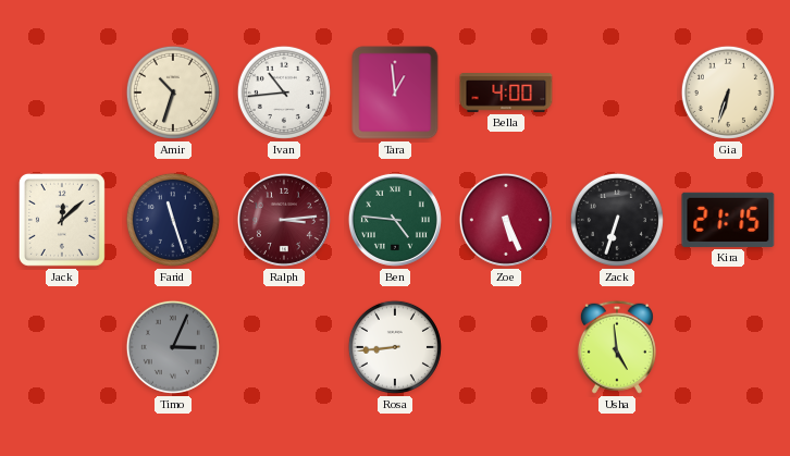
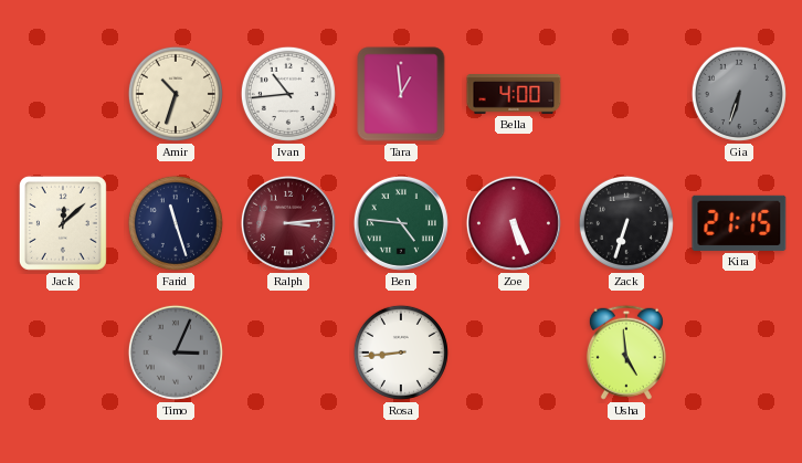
Gia dial: cream -> grey (739, 94)
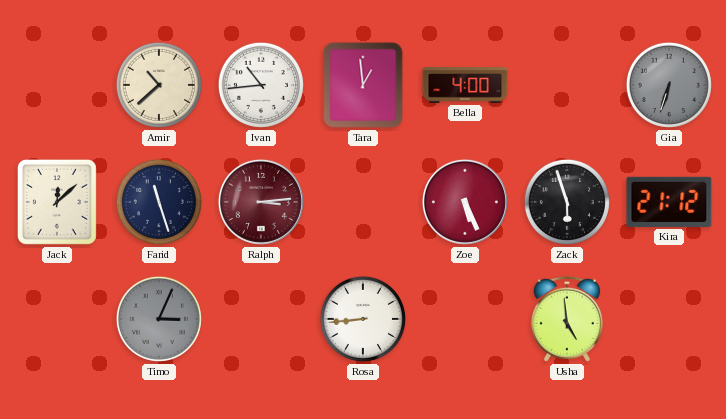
Amir: 10:33 -> 10:38 (159, 85)
Ben: 4:46 -> none (401, 223)
Zack: 6:33 -> 5:57 (567, 202)
Kira: 21:15 -> 21:12 (669, 202)
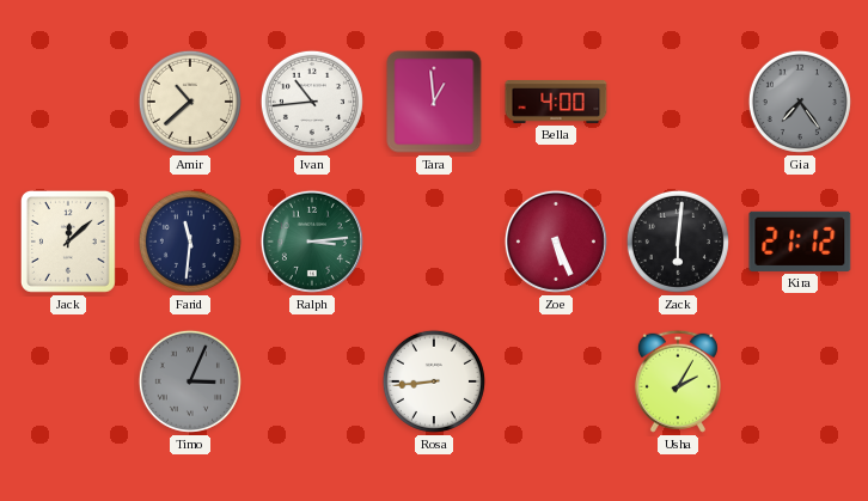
Gia: 6:33 -> 7:24 (800, 102)
Farid: 11:27 -> 11:31 (190, 242)
Ralph dial: burgundy -> green (312, 242)
Zack: 5:57 -> 6:01 (678, 242)
Usha: 4:59 -> 2:05 (678, 381)
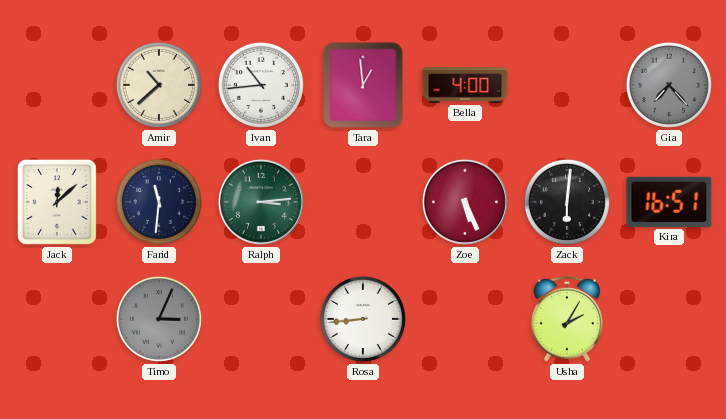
Gia: 7:24 -> 7:23 (669, 85)
Kira: 21:12 -> 16:51 (669, 202)
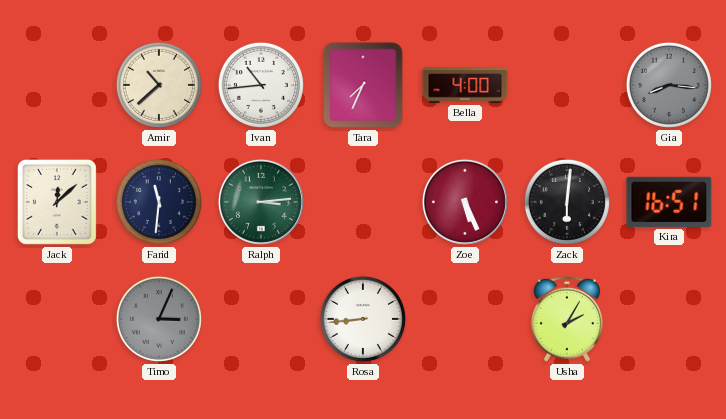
Tara: 12:59 -> 7:34 (363, 85)
Gia: 7:23 -> 8:16 (669, 85)
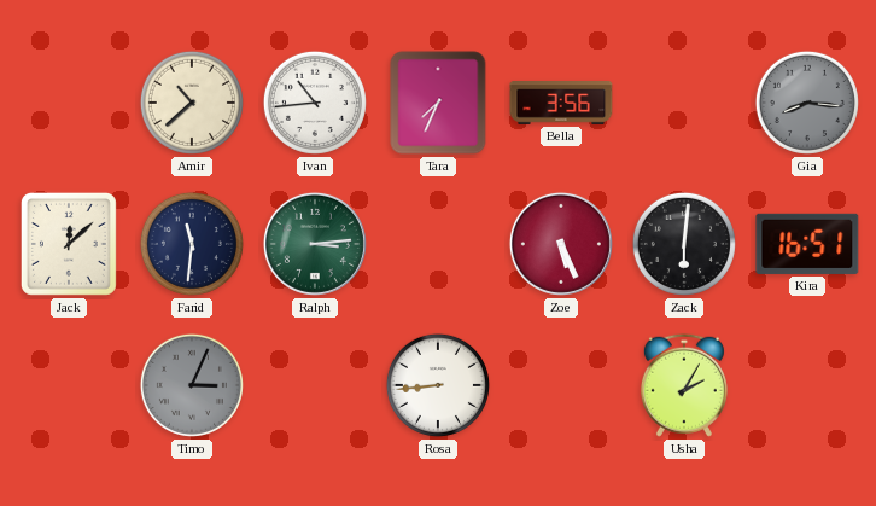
Bella: 4:00 -> 3:56 (561, 104)
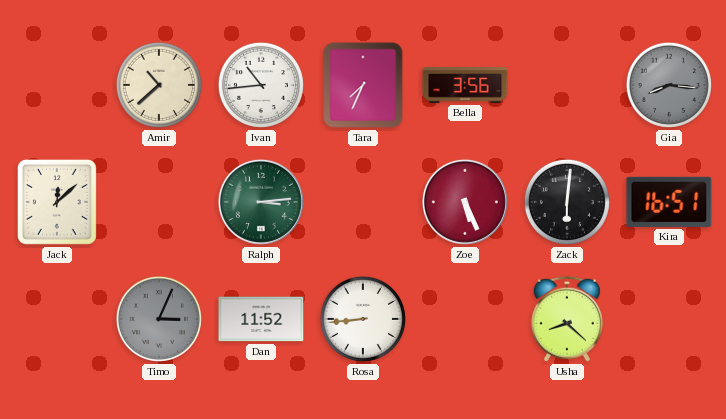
Farid: 11:31 -> none (192, 244)
Dan: none -> 11:52 (261, 319)
Usha: 2:05 -> 8:22 (567, 319)
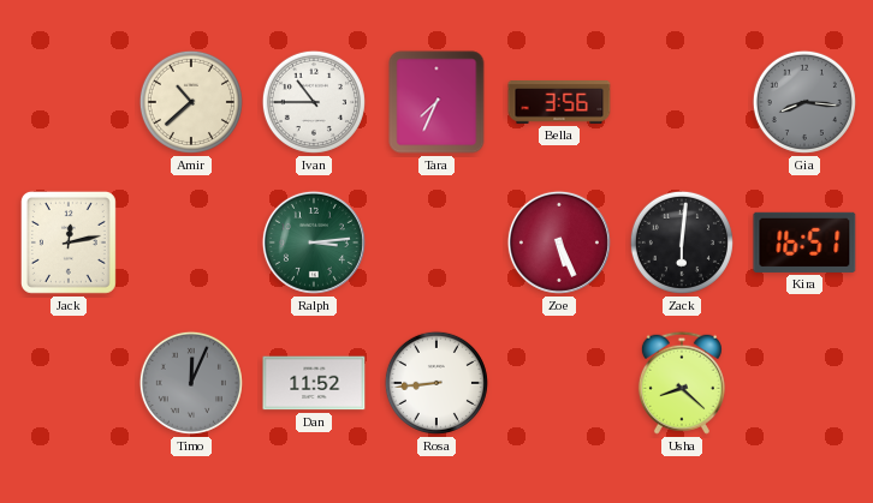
Ivan: 10:44 -> 10:45 (314, 102)
Jack: 12:08 -> 12:13 (69, 242)
Timo: 3:04 -> 12:04 (191, 383)
